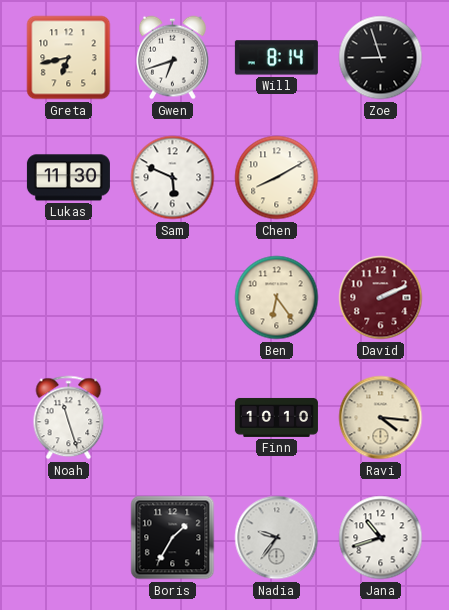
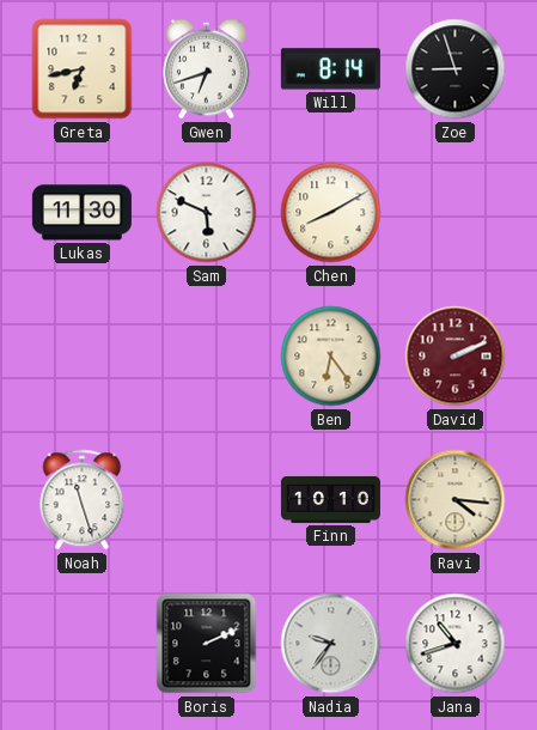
Boris: 1:35 -> 2:11 (207, 644)
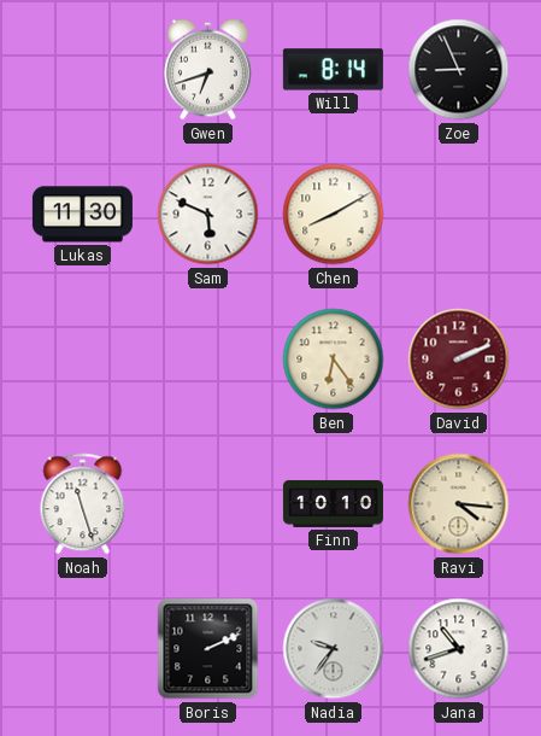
Greta: 6:43 -> none (83, 69)
Zoe: 8:57 -> 8:56 (459, 70)
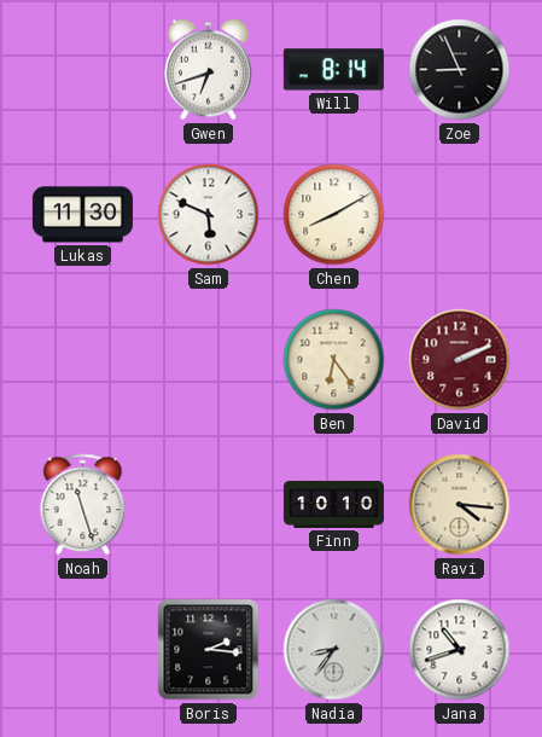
Boris: 2:11 -> 2:16 (209, 650)
Nadia: 9:36 -> 8:36 (334, 650)
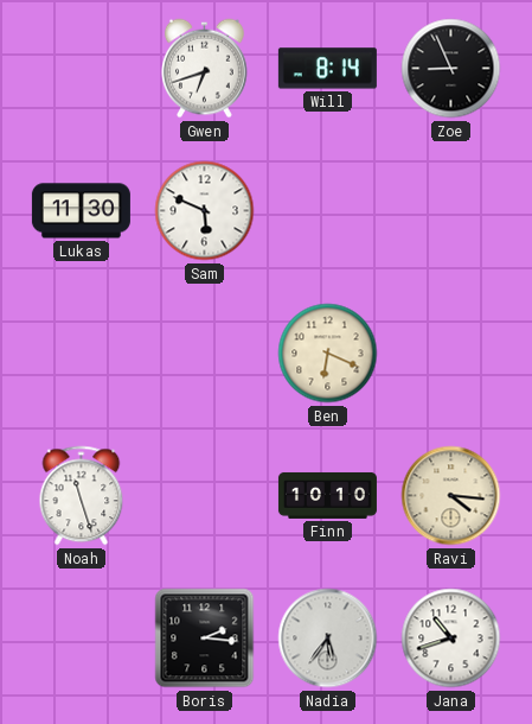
Chen: 8:10 -> none (334, 215)
Ben: 6:24 -> 6:19 (328, 354)
David: 2:11 -> none (460, 360)
Nadia: 8:36 -> 5:36 (328, 639)
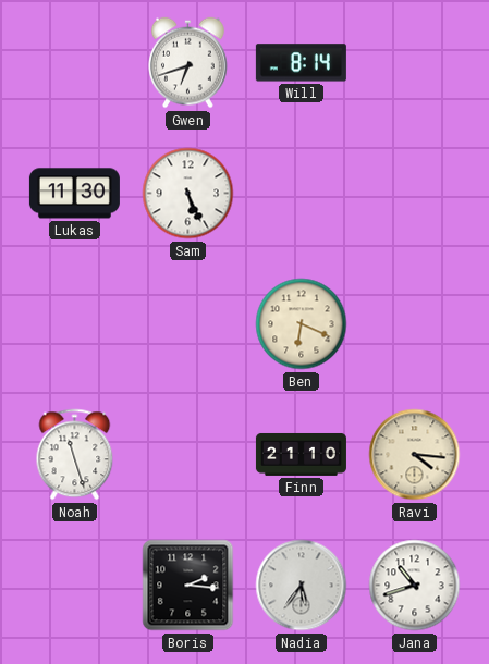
Zoe: 8:56 -> none (451, 69)
Sam: 5:49 -> 5:26 (188, 194)
Finn: 10:10 -> 21:10 (301, 454)
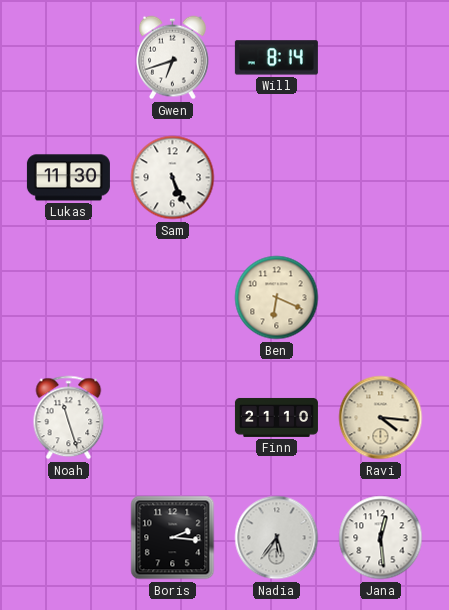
Jana: 10:42 -> 12:29 (381, 538)
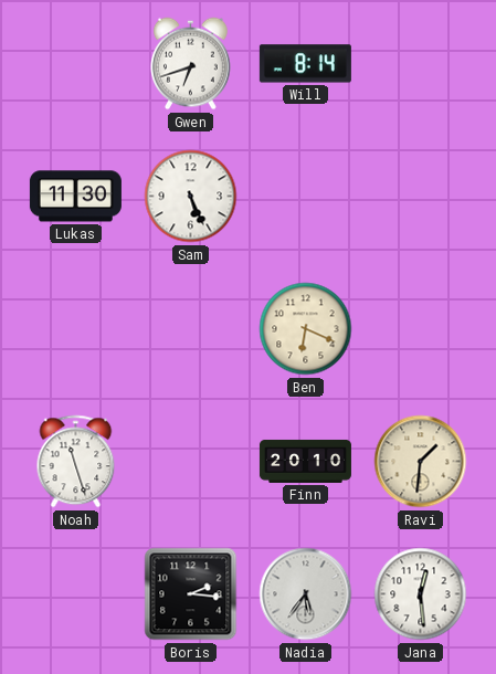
Finn: 21:10 -> 20:10 (305, 461)
Ravi: 4:16 -> 1:31 (421, 462)
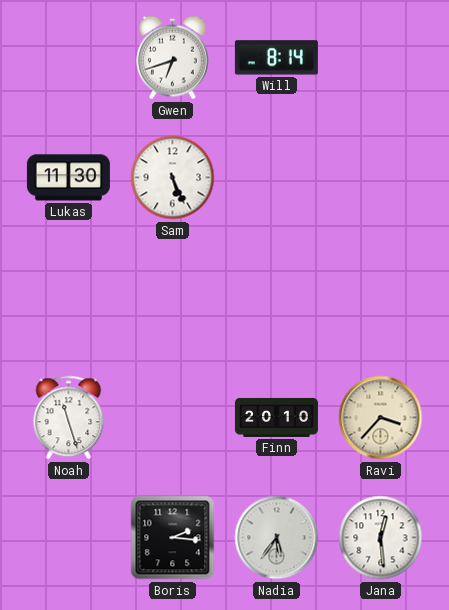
Ben: 6:19 -> none (306, 329)
Ravi: 1:31 -> 3:37 (381, 418)
